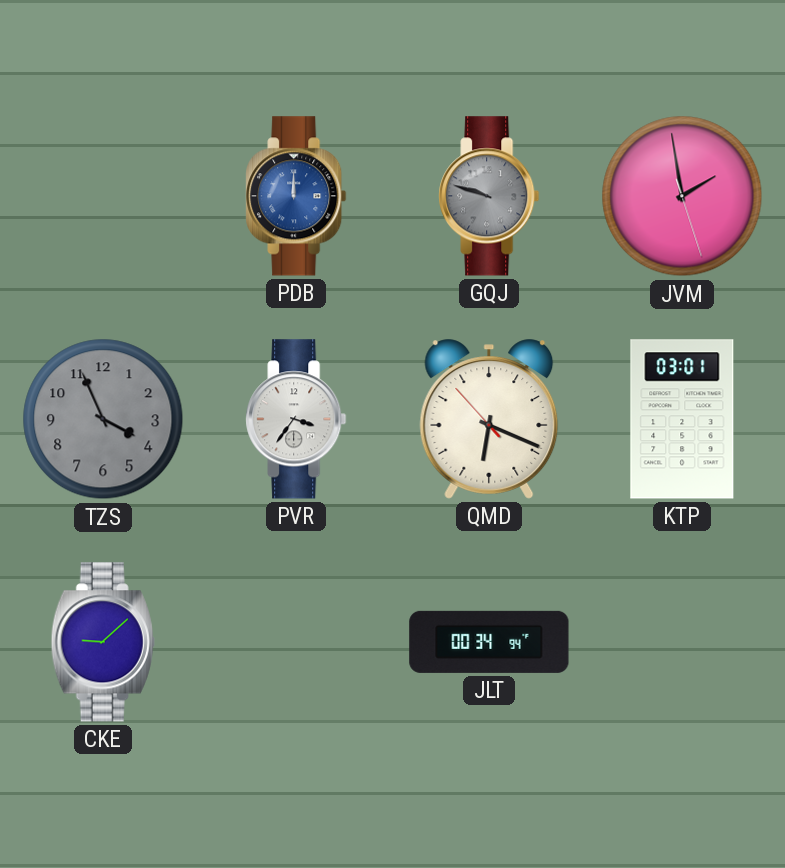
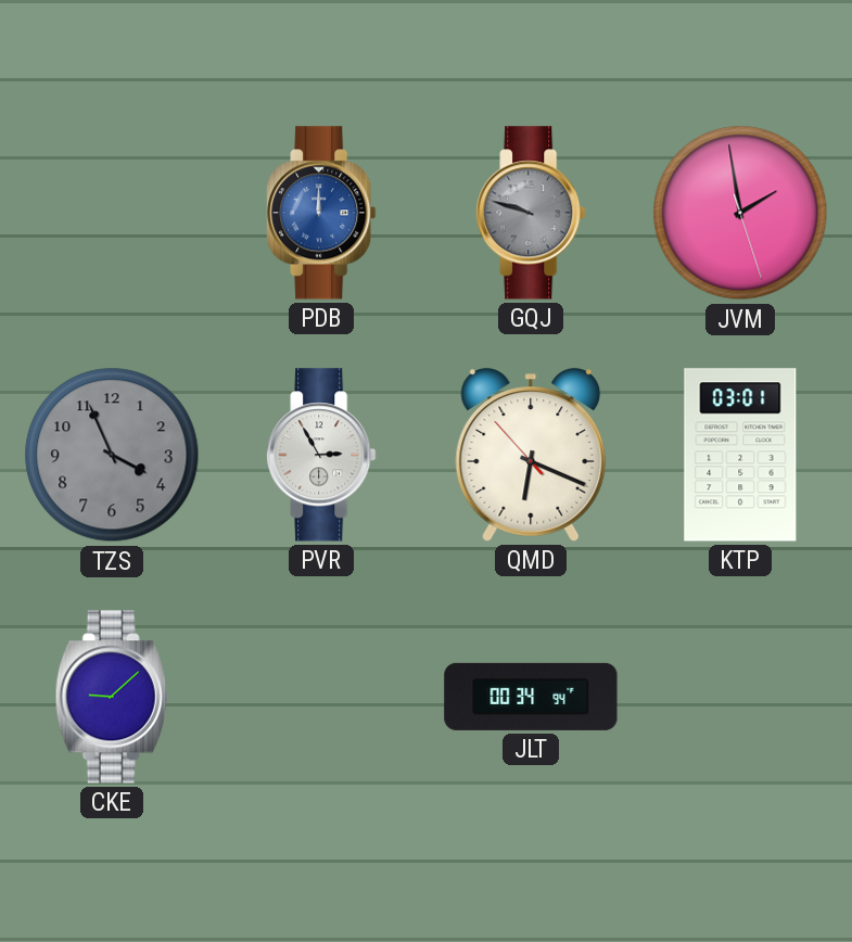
PVR: 3:36 -> 2:55 (321, 455)
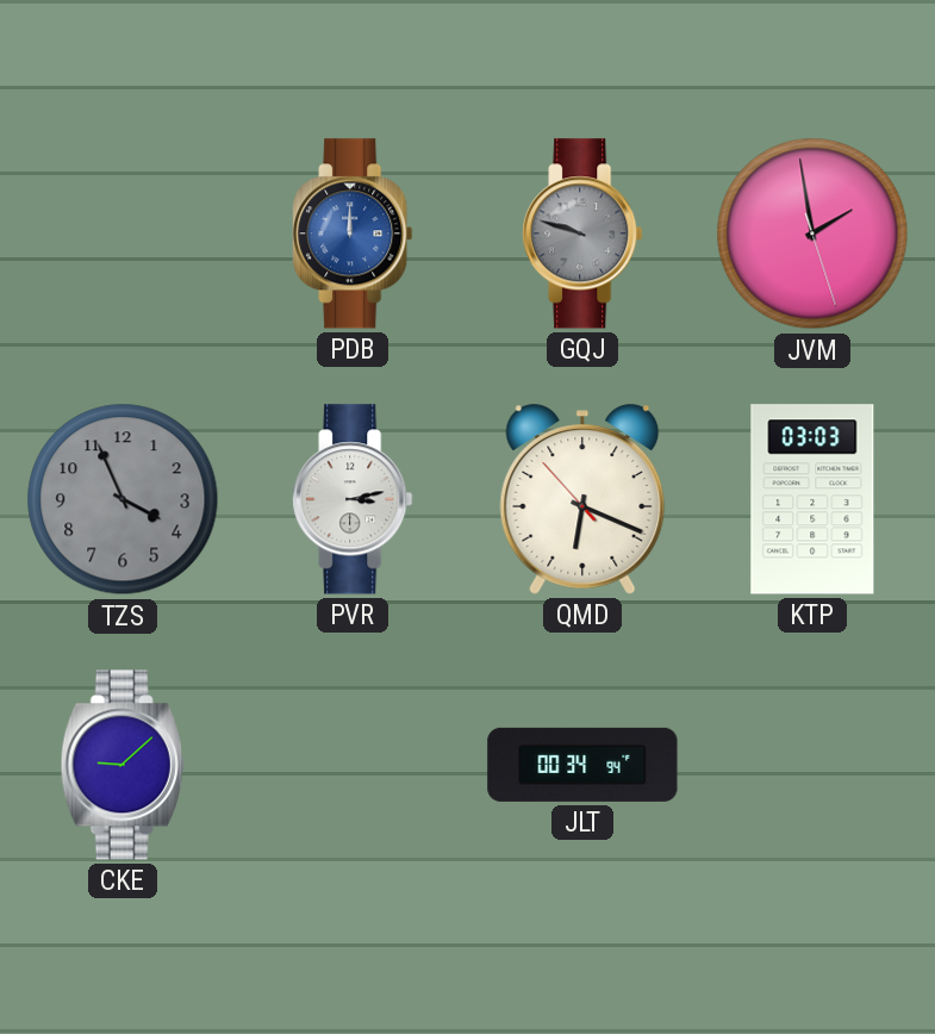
PVR: 2:55 -> 3:13 (353, 499)
KTP: 03:01 -> 03:03 (812, 499)
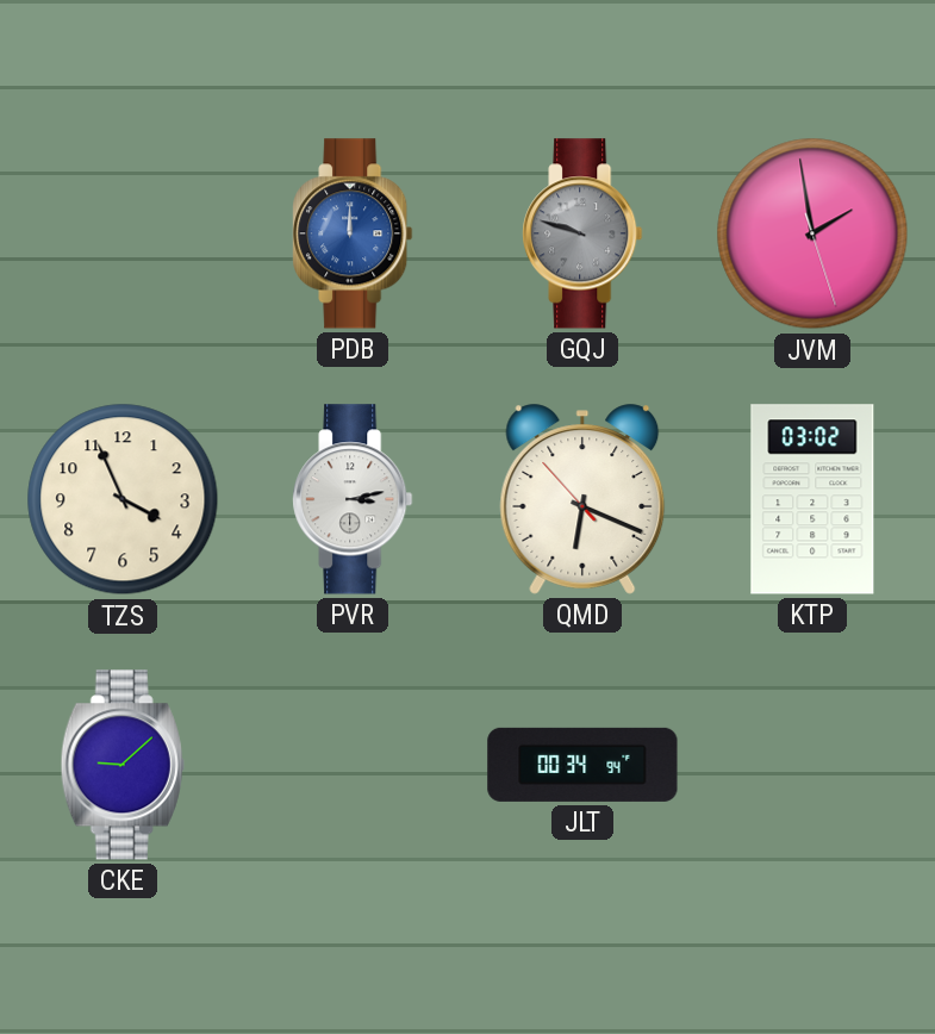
TZS dial: grey -> cream (123, 499)
KTP: 03:03 -> 03:02 (812, 499)
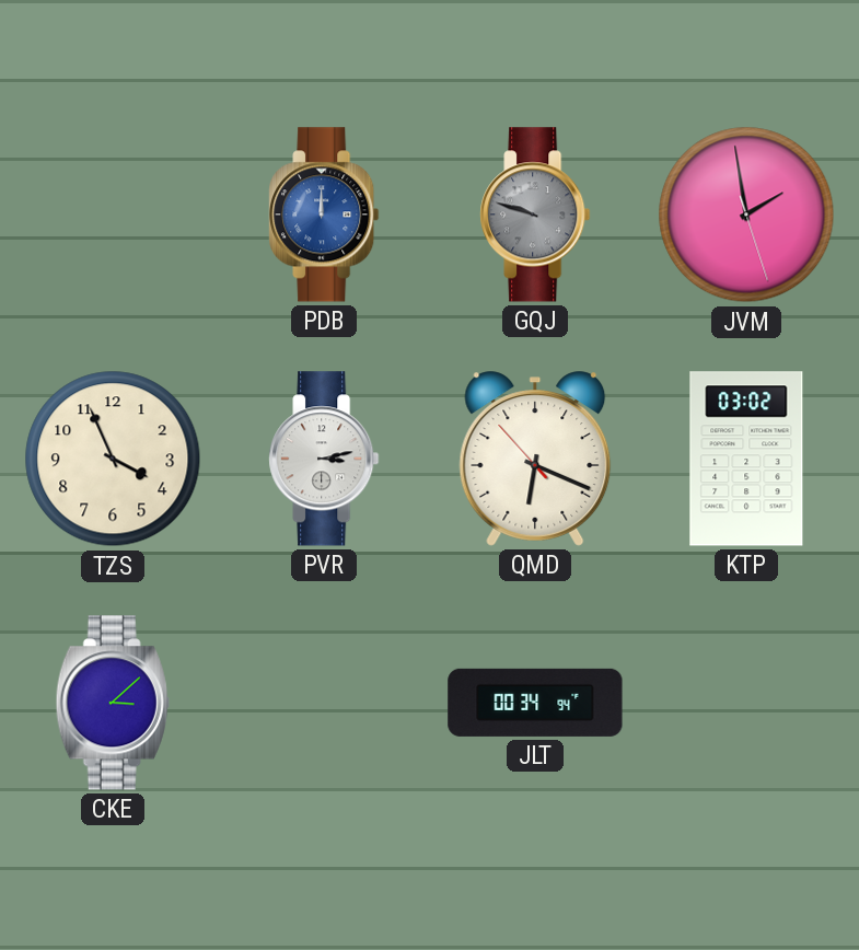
CKE: 9:08 -> 3:08 (113, 703)
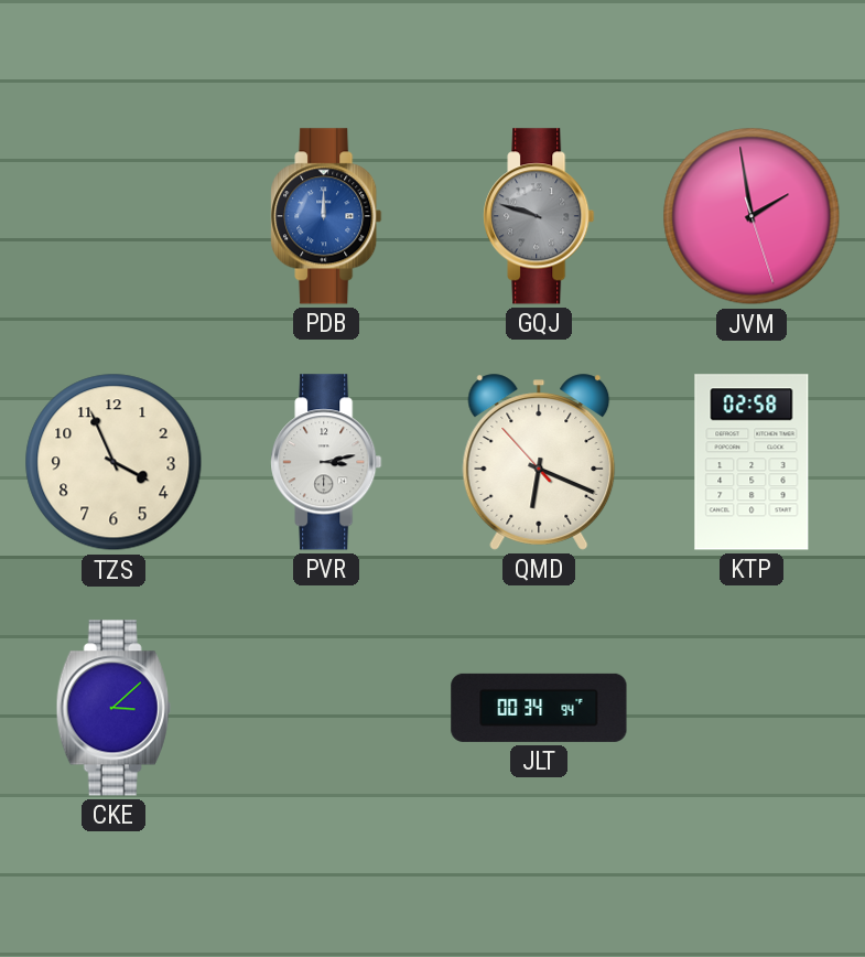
KTP: 03:02 -> 02:58 (752, 462)
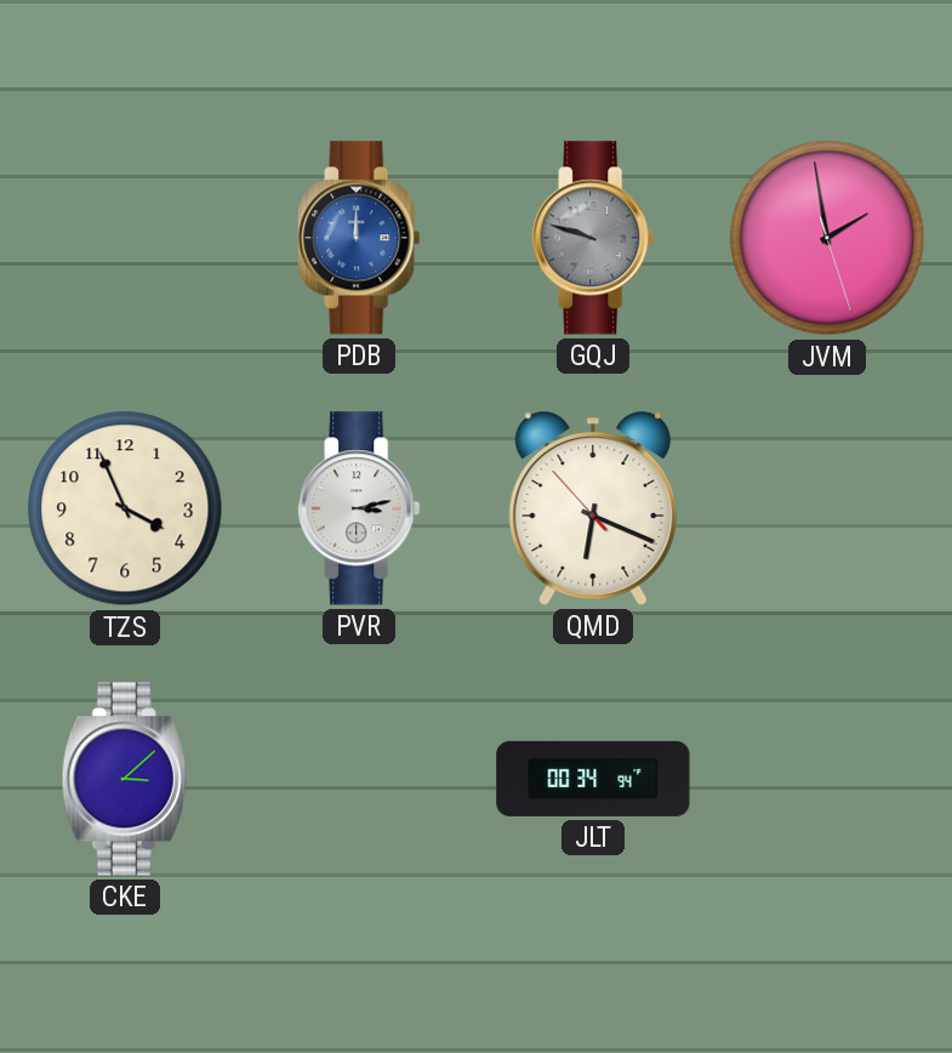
KTP: 02:58 -> none (752, 462)
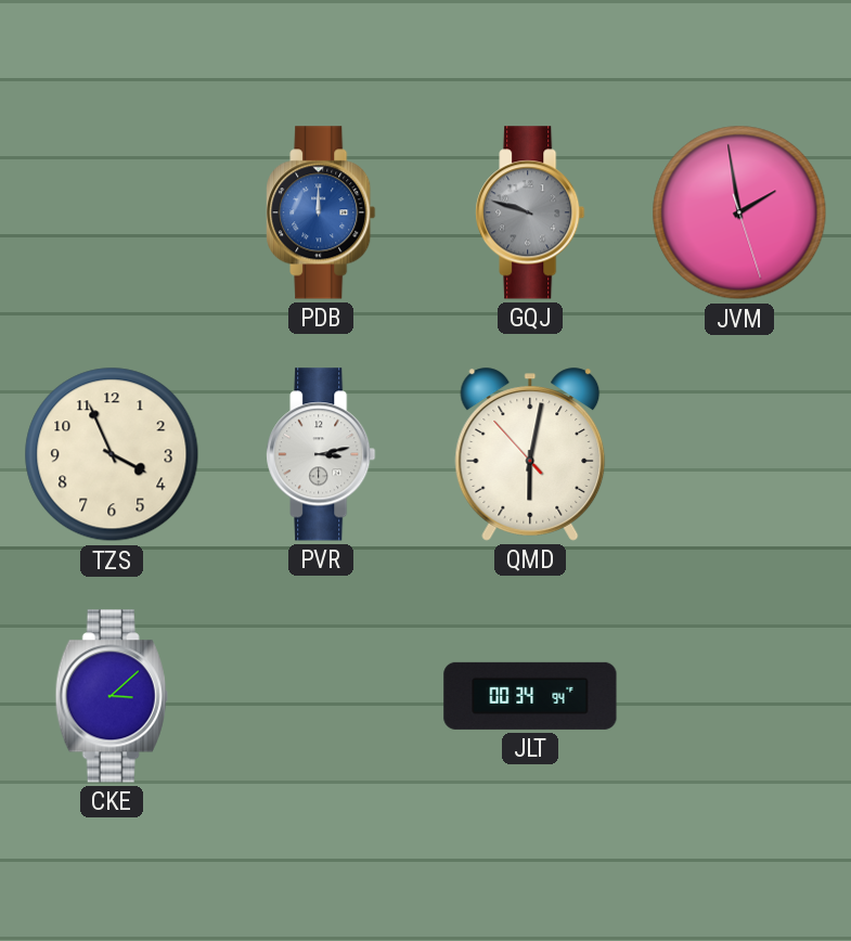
QMD: 6:18 -> 6:01 (530, 454)
